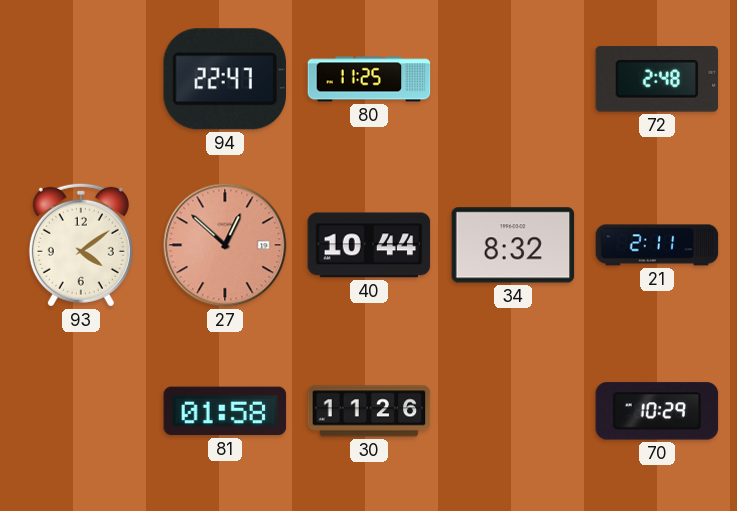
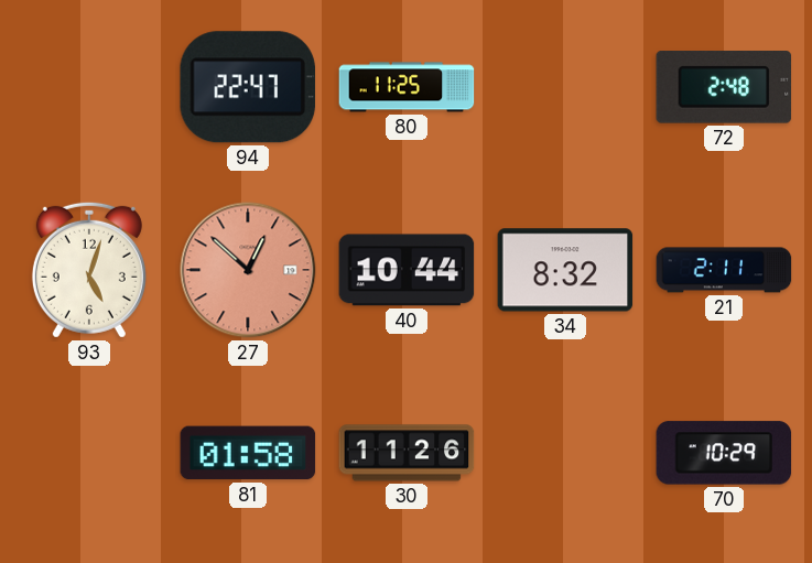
93: 4:09 -> 5:03 (89, 270)
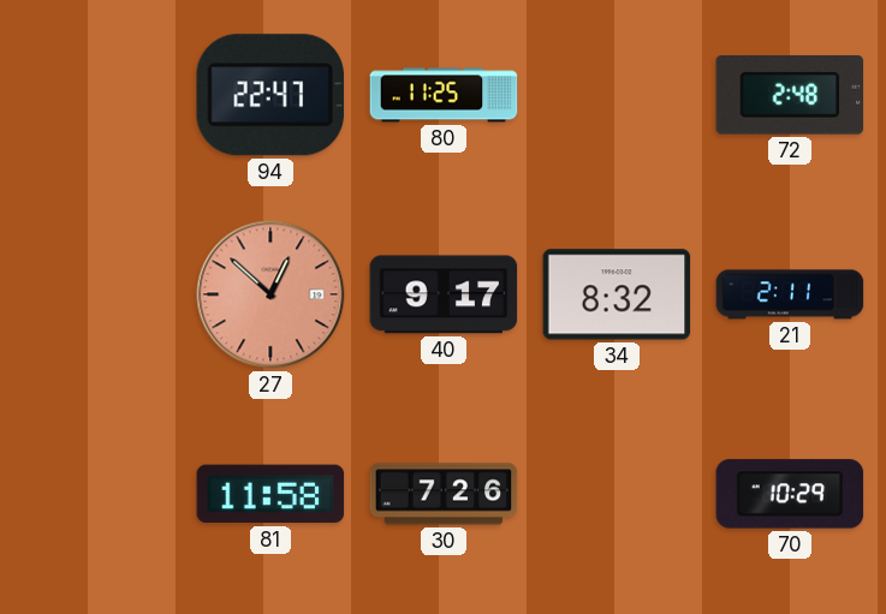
93: 5:03 -> none (89, 270)
40: 10:44 -> 9:17 (444, 294)
81: 01:58 -> 11:58 (270, 494)
30: 11:26 -> 7:26 (444, 494)
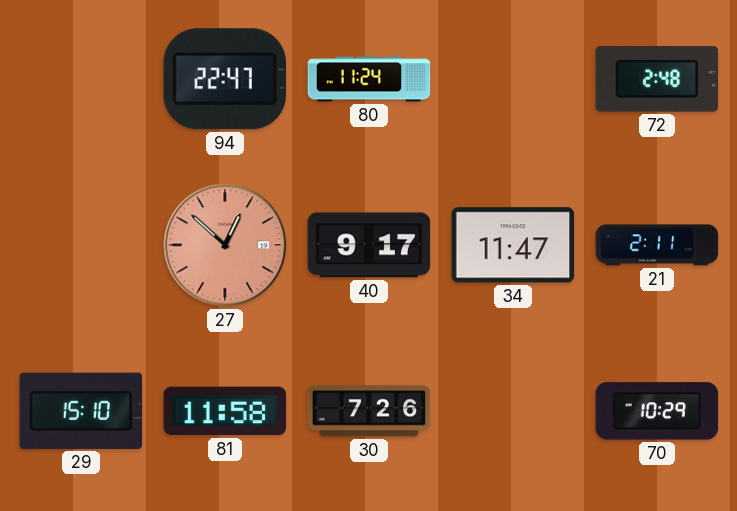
80: 11:25 -> 11:24 (369, 79)
34: 8:32 -> 11:47 (513, 245)
29: none -> 15:10 (81, 411)
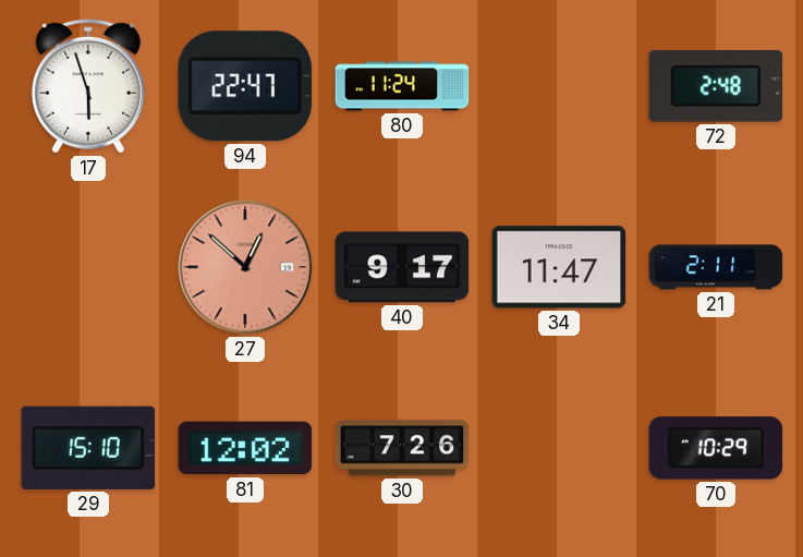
17: none -> 5:57 (88, 86)
81: 11:58 -> 12:02 (245, 448)
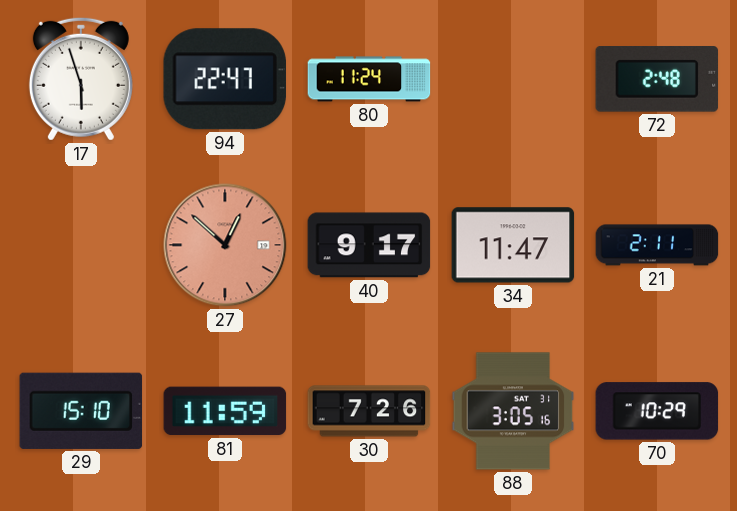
81: 12:02 -> 11:59 (225, 411)
88: none -> 3:05 (513, 411)
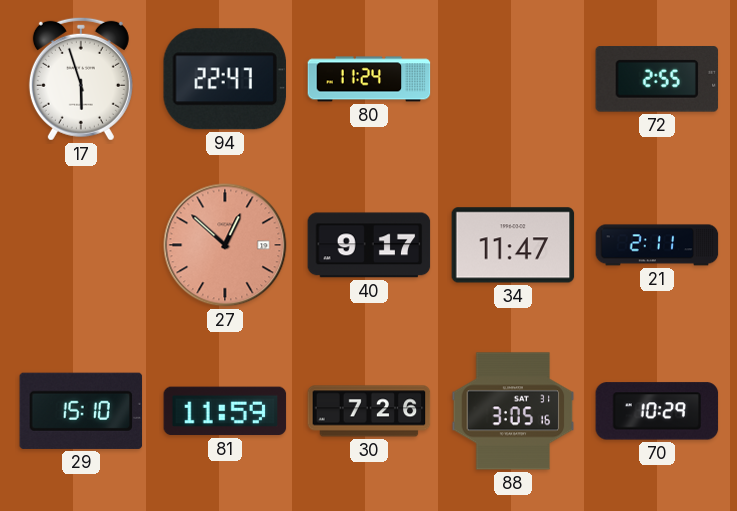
72: 2:48 -> 2:55 (657, 80)
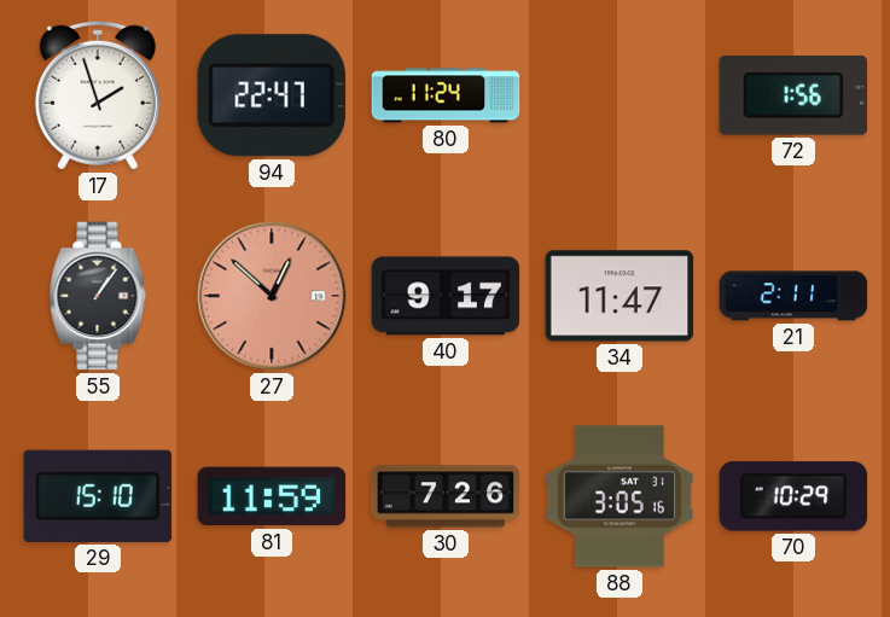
17: 5:57 -> 1:57 (98, 95)
72: 2:55 -> 1:56 (793, 97)
55: none -> 1:06 (98, 296)
